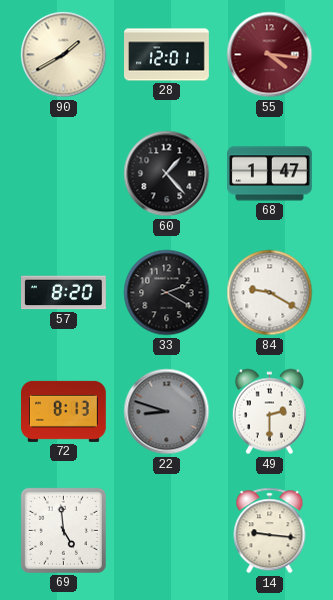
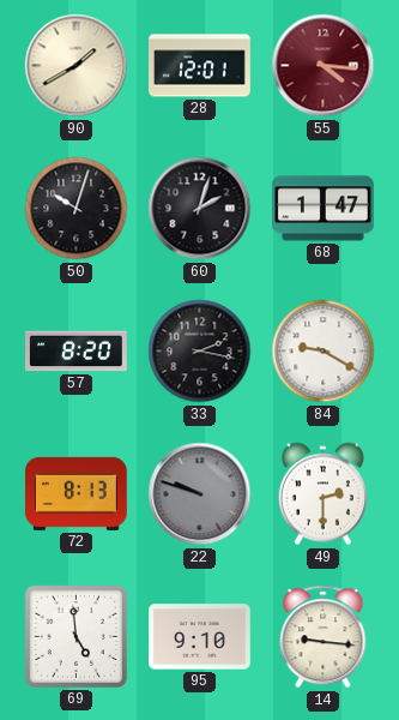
50: none -> 10:03 (77, 209)
60: 1:23 -> 2:03 (200, 209)
33: 2:20 -> 2:17 (200, 352)
22: 8:48 -> 9:48 (200, 494)
95: none -> 9:10 (200, 637)
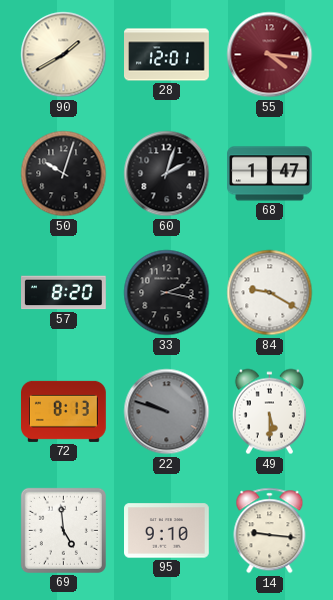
49: 2:30 -> 5:30 (269, 412)
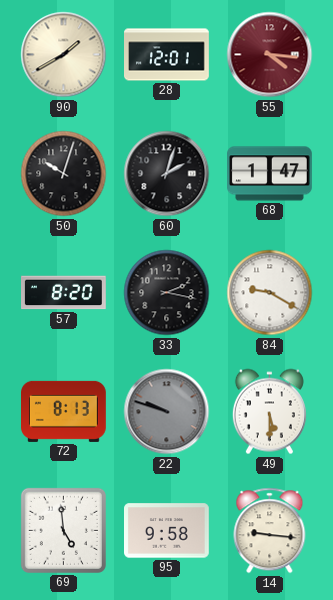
95: 9:10 -> 9:58 (167, 531)
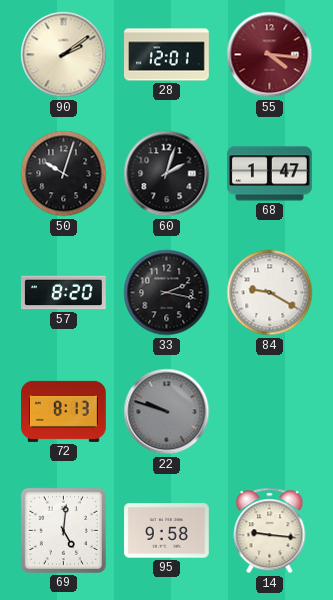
90: 1:40 -> 2:09 (64, 55)
49: 5:30 -> none (269, 412)
69: 4:59 -> 5:01 (63, 530)
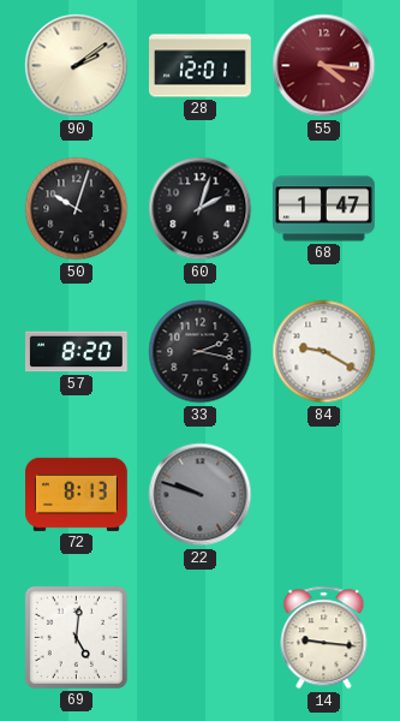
95: 9:58 -> none (167, 531)
